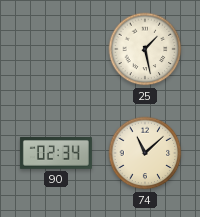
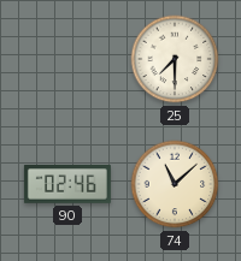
25: 1:28 -> 7:30 (175, 59)
90: 02:34 -> 02:46 (67, 185)
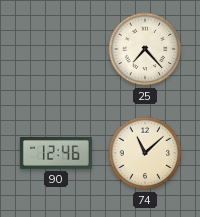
25: 7:30 -> 7:23 (145, 49)
90: 02:46 -> 12:46 (56, 154)
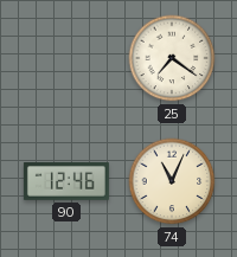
25: 7:23 -> 7:21 (172, 58)
74: 11:08 -> 11:04 (172, 181)
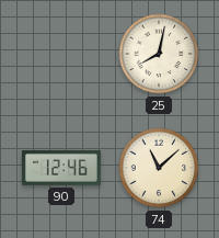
25: 7:21 -> 8:02 (159, 54)
74: 11:04 -> 11:08 (159, 168)
